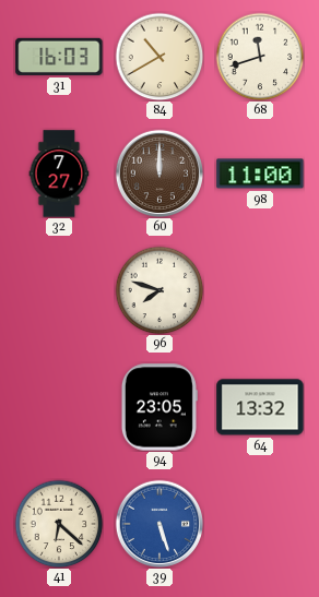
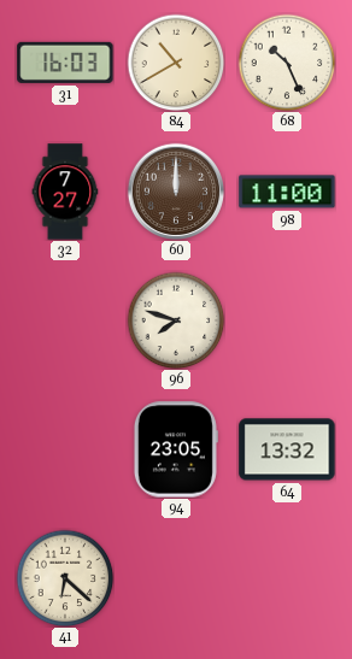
68: 11:42 -> 10:26 (287, 63)
39: 5:27 -> none (158, 523)
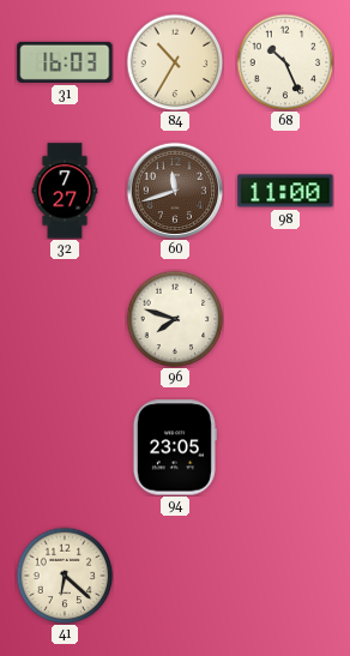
84: 10:40 -> 10:35 (175, 62)
60: 12:00 -> 11:42 (174, 189)
64: 13:32 -> none (287, 449)
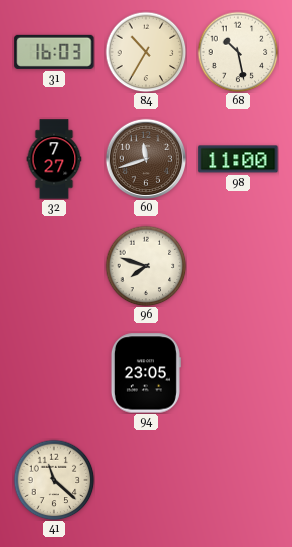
68: 10:26 -> 10:28 (238, 52)
41: 6:22 -> 11:22 (54, 480)
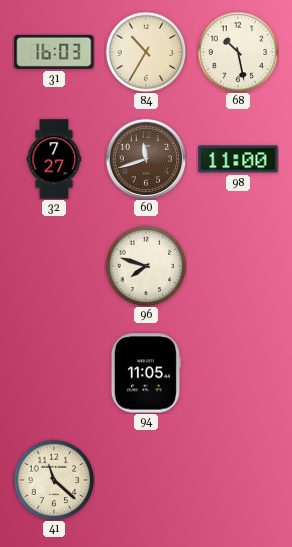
94: 23:05 -> 11:05 (145, 373)
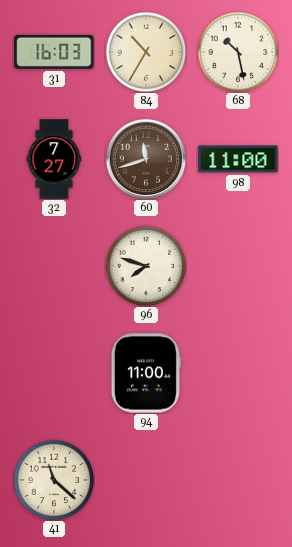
94: 11:05 -> 11:00 (145, 373)
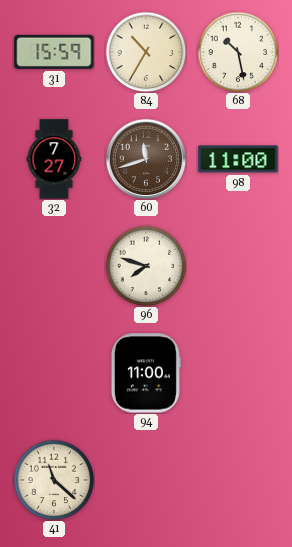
31: 16:03 -> 15:59 (54, 52)
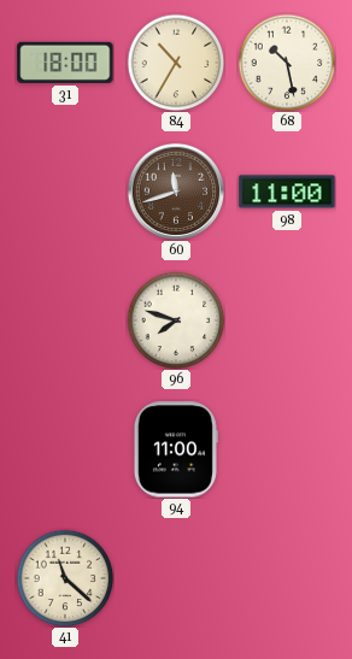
31: 15:59 -> 18:00 (65, 63)
32: 7:27 -> none (54, 159)
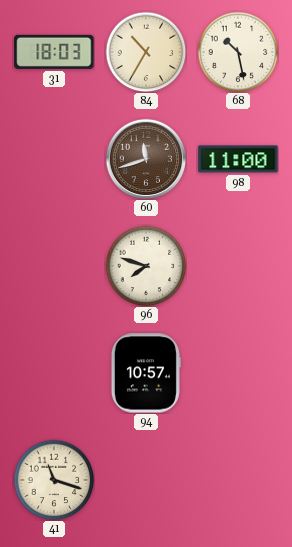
31: 18:00 -> 18:03 (54, 52)
94: 11:00 -> 10:57 (145, 373)
41: 11:22 -> 11:18 (54, 480)
